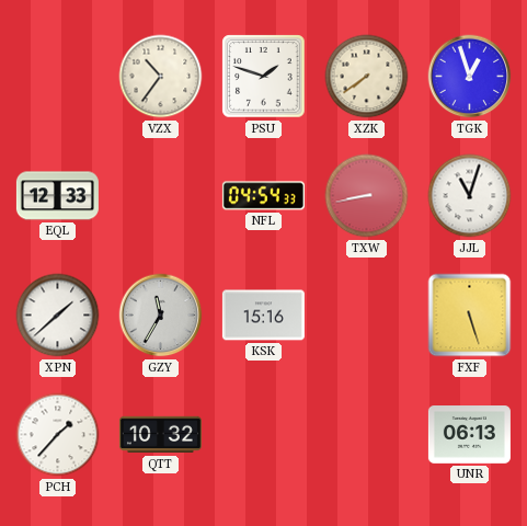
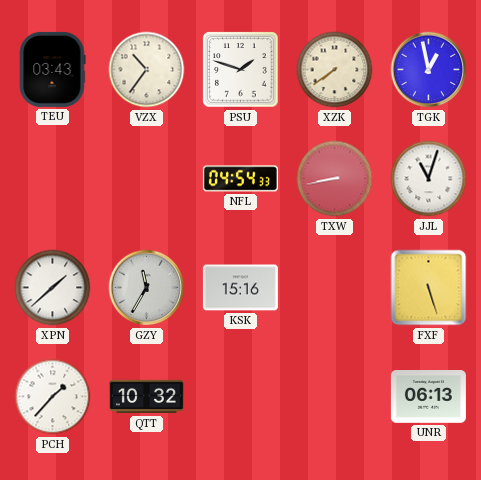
TEU: none -> 03:43 (52, 69)
TGK: 12:57 -> 12:58 (429, 70)
EQL: 12:33 -> none (57, 196)
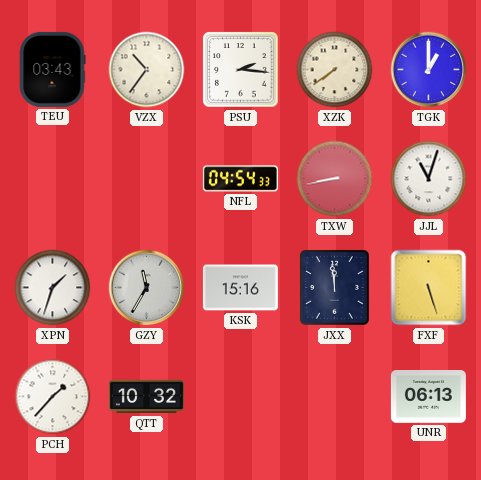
PSU: 1:48 -> 2:16 (241, 70)
TGK: 12:58 -> 1:00 (429, 70)
XPN: 1:38 -> 1:33 (53, 288)
JXX: none -> 11:59 (335, 288)
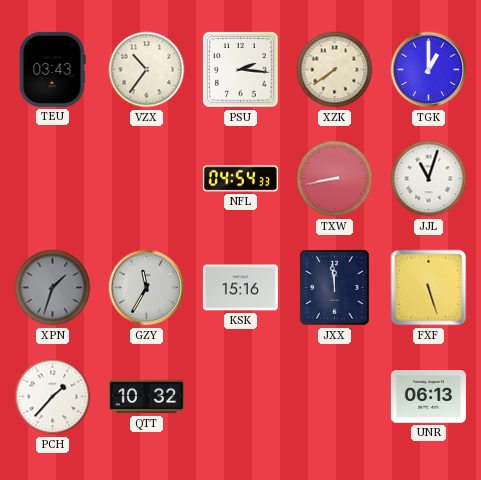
XPN dial: white -> grey (53, 288)
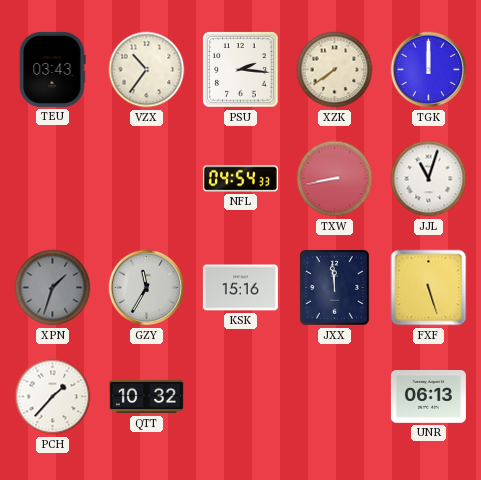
TGK: 1:00 -> 12:00 (429, 70)
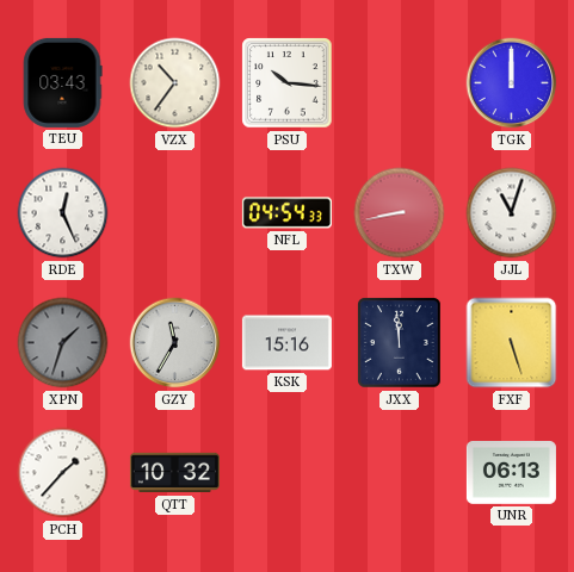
PSU: 2:16 -> 10:16 (288, 83)
XZK: 7:39 -> none (335, 70)
RDE: none -> 12:26 (63, 213)
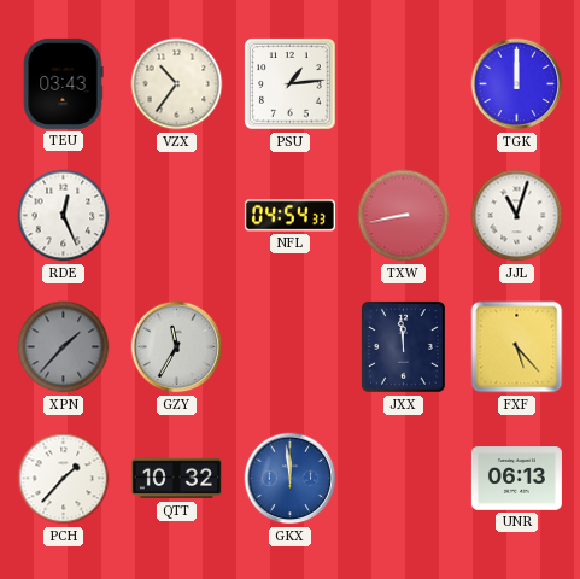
PSU: 10:16 -> 1:14 (291, 84)
XPN: 1:33 -> 1:37 (64, 347)
KSK: 15:16 -> none (286, 343)
FXF: 5:27 -> 5:23 (517, 347)
GKX: none -> 11:59 (291, 479)
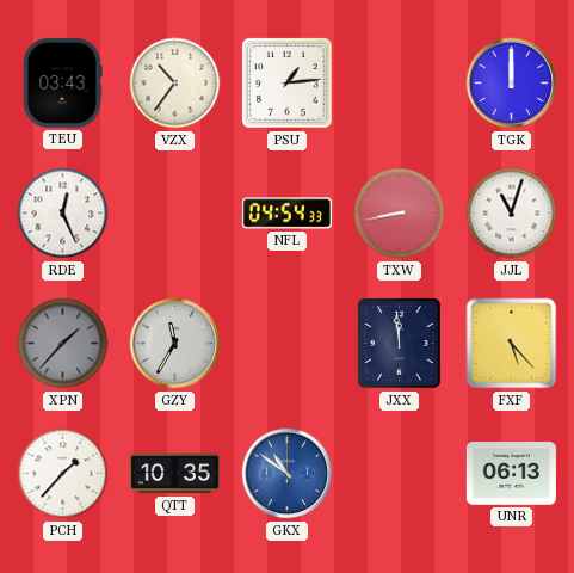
QTT: 10:32 -> 10:35 (174, 474)
GKX: 11:59 -> 10:51 (288, 474)
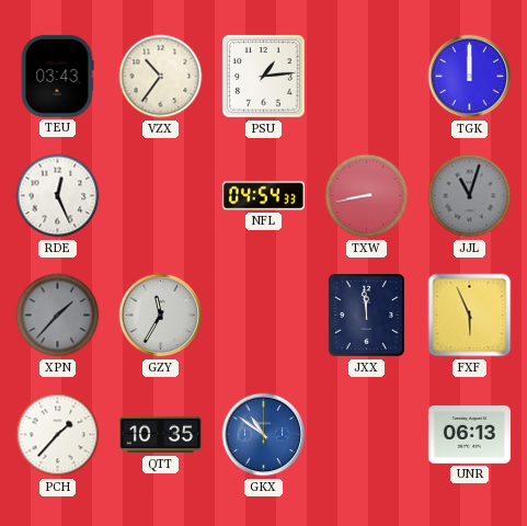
JJL dial: white -> grey (470, 196)
FXF: 5:23 -> 5:56 (470, 316)
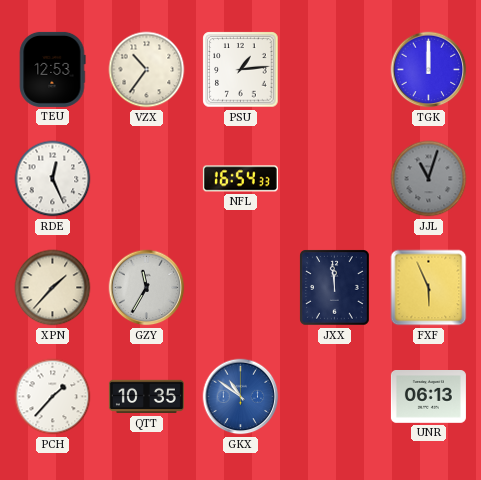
TEU: 03:43 -> 12:53 (52, 69)
NFL: 04:54 -> 16:54 (240, 179)
TXW: 8:43 -> none (367, 196)
XPN dial: grey -> cream (53, 288)
